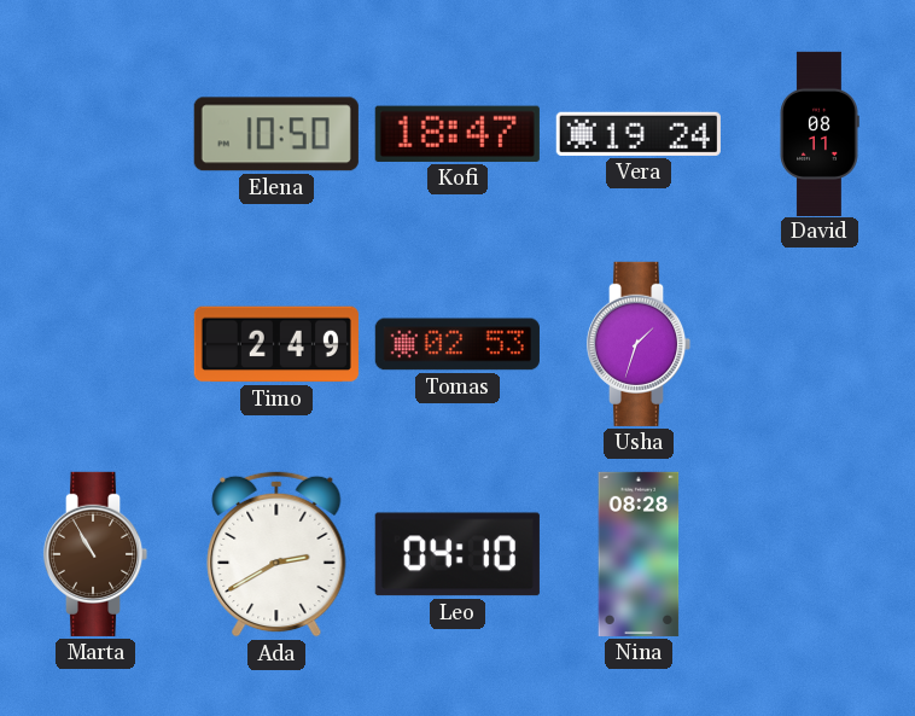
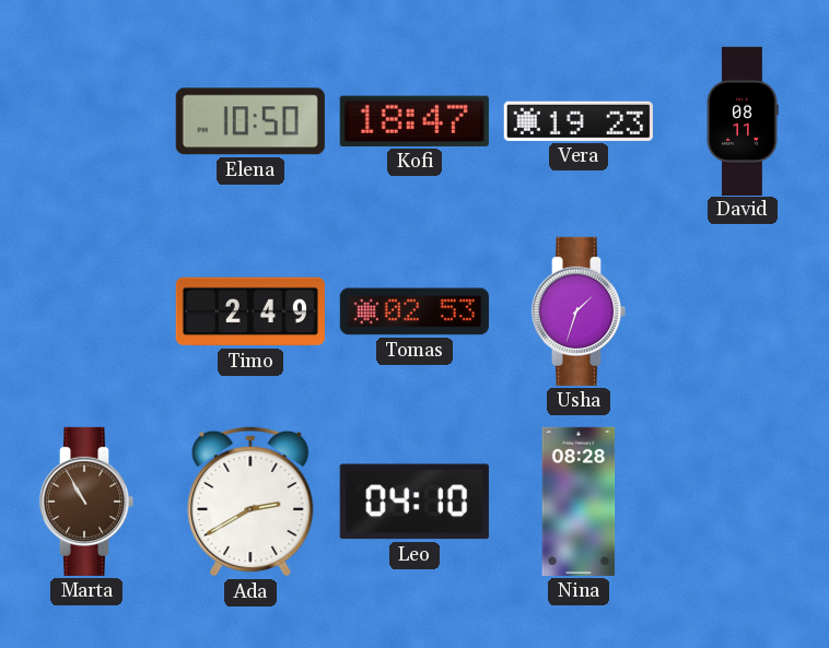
Vera: 19:24 -> 19:23 (579, 121)
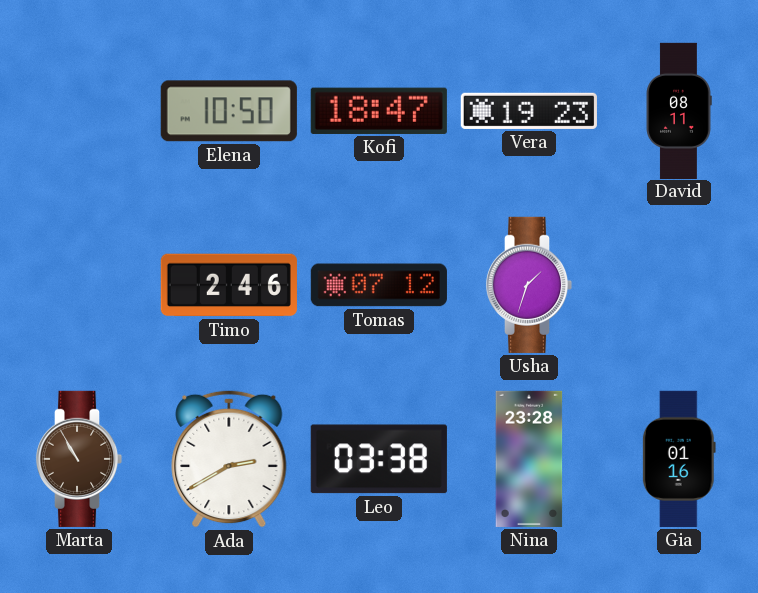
Timo: 2:49 -> 2:46 (229, 285)
Tomas: 02:53 -> 07:12 (379, 285)
Leo: 04:10 -> 03:38 (379, 459)
Nina: 08:28 -> 23:28 (529, 459)
Gia: none -> 01:16 (679, 459)
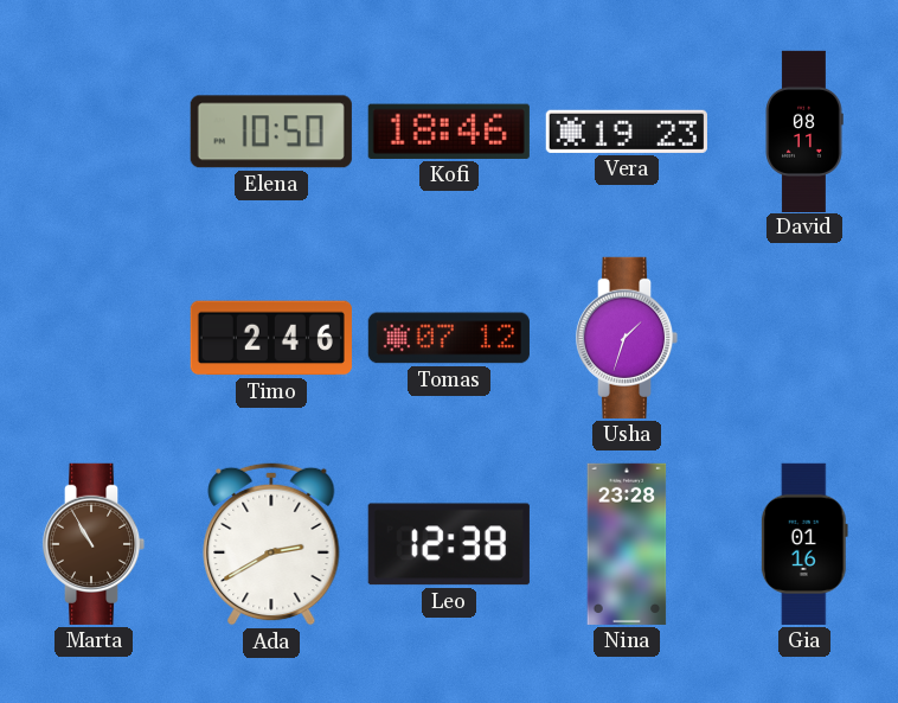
Kofi: 18:47 -> 18:46 (449, 132)
Leo: 03:38 -> 12:38 (449, 544)
